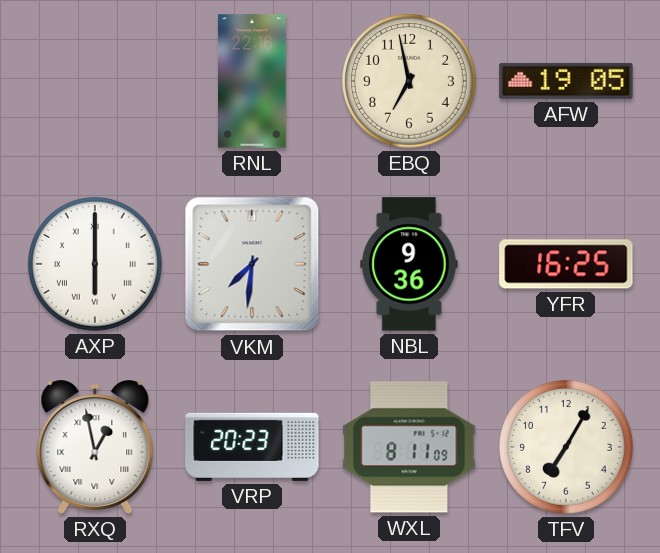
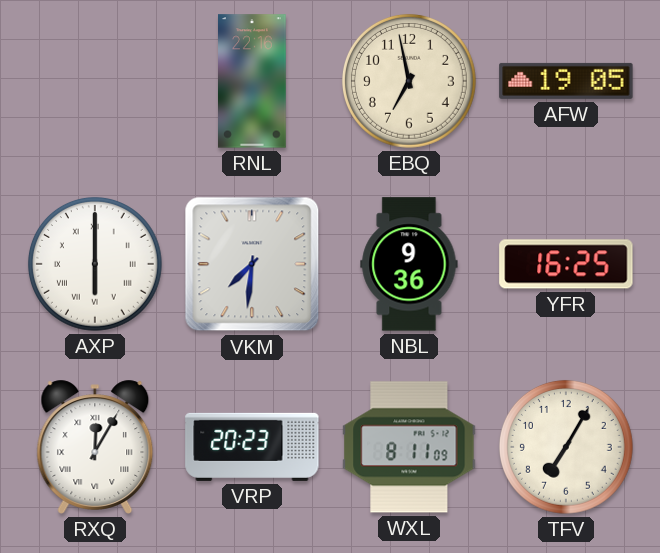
RXQ: 12:58 -> 12:05 (95, 447)
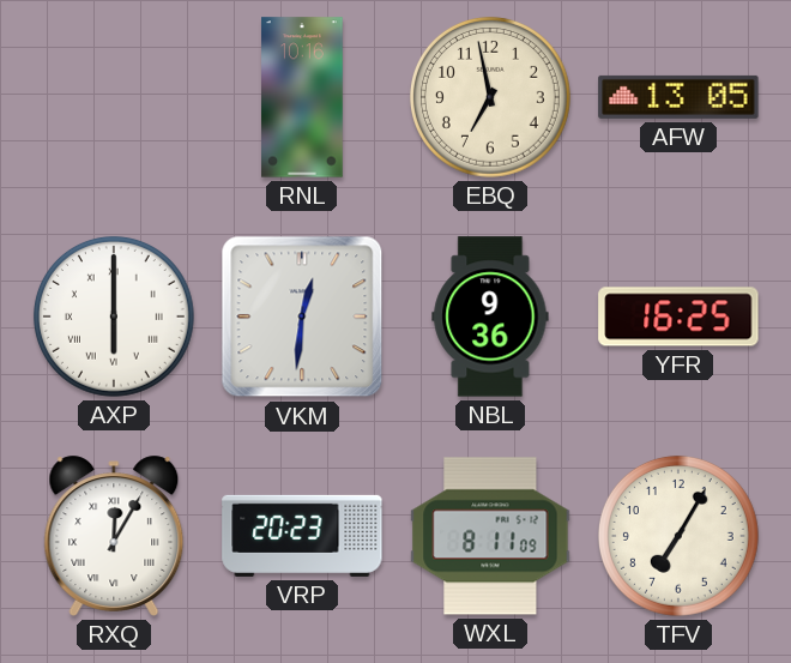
RNL: 22:16 -> 10:16 (303, 97)
AFW: 19:05 -> 13:05 (678, 97)
VKM: 7:31 -> 12:31 (302, 317)
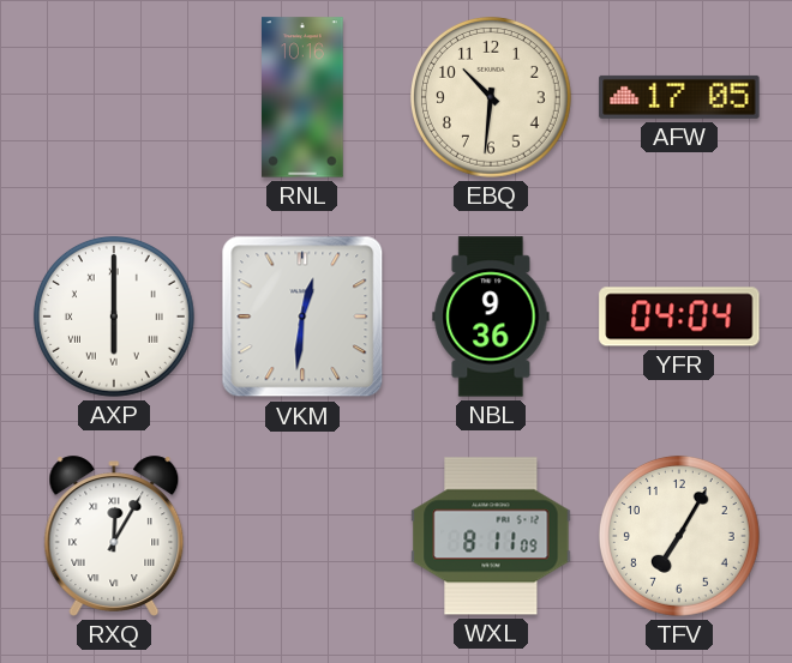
EBQ: 6:58 -> 10:31 (491, 97)
AFW: 13:05 -> 17:05 (679, 97)
YFR: 16:25 -> 04:04 (679, 317)
VRP: 20:23 -> none (302, 536)
